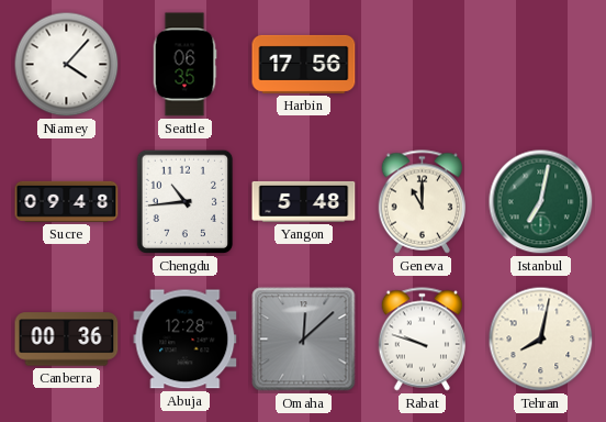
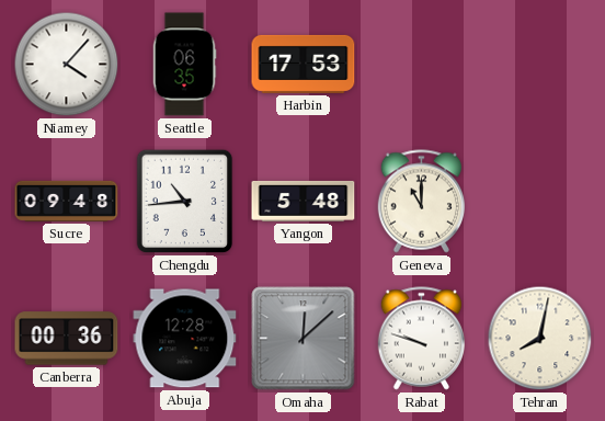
Harbin: 17:56 -> 17:53 (304, 64)
Istanbul: 7:02 -> none (541, 202)
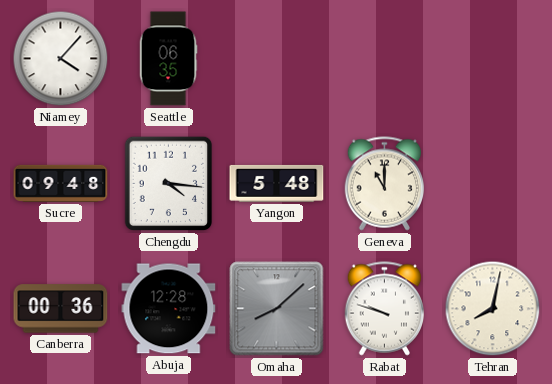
Harbin: 17:53 -> none (304, 64)
Chengdu: 10:44 -> 4:16 (169, 184)
Omaha: 12:08 -> 8:08 (277, 309)
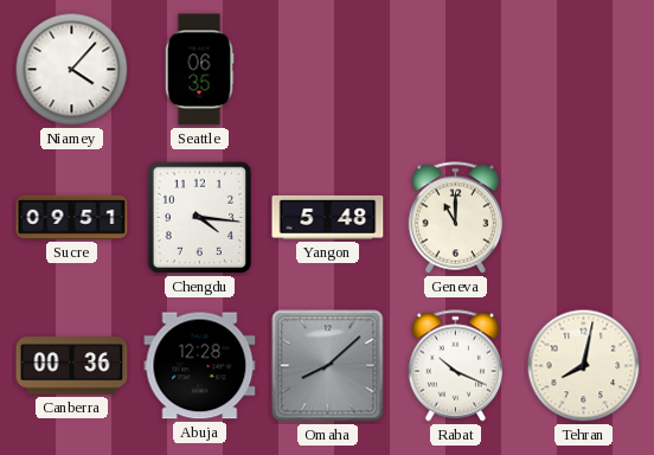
Sucre: 09:48 -> 09:51 (72, 217)
Rabat: 9:48 -> 10:19 (456, 366)
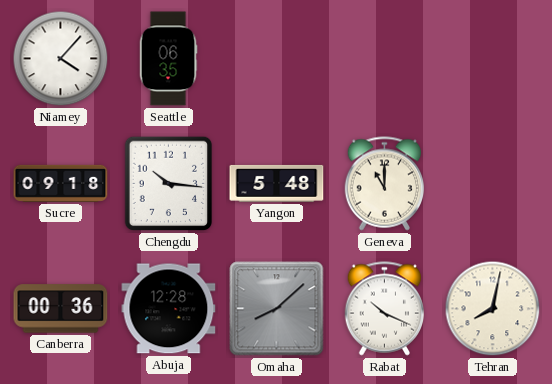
Sucre: 09:51 -> 09:18 (61, 183)
Chengdu: 4:16 -> 10:16 (169, 184)
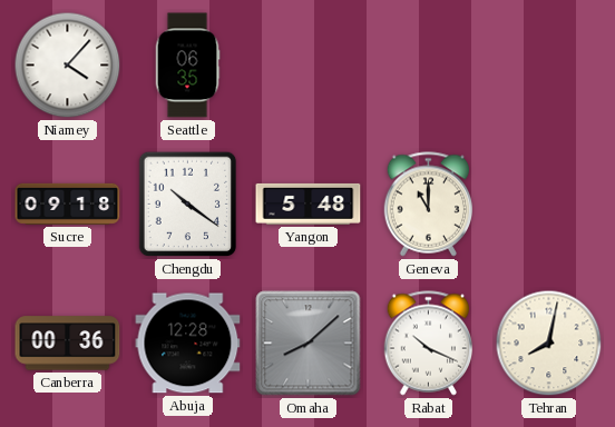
Chengdu: 10:16 -> 10:21 (188, 205)
